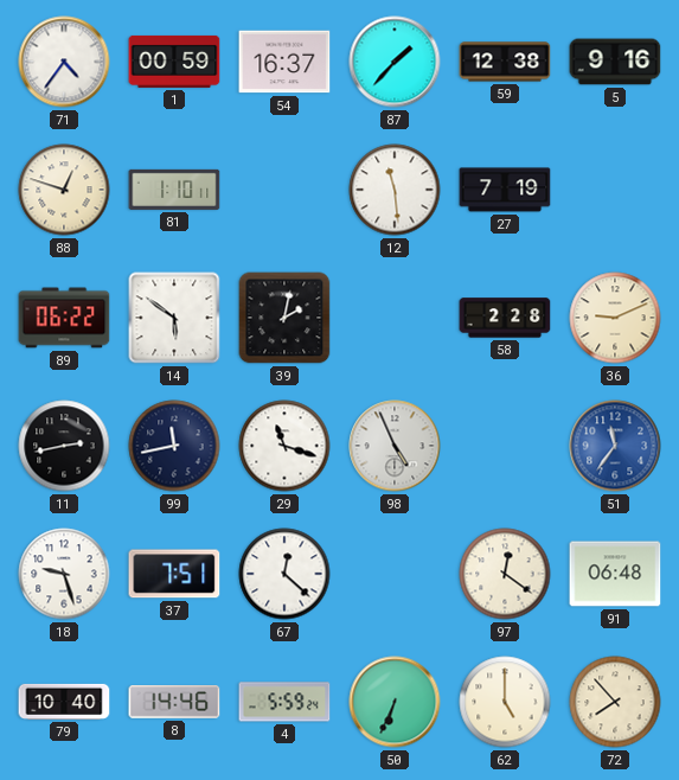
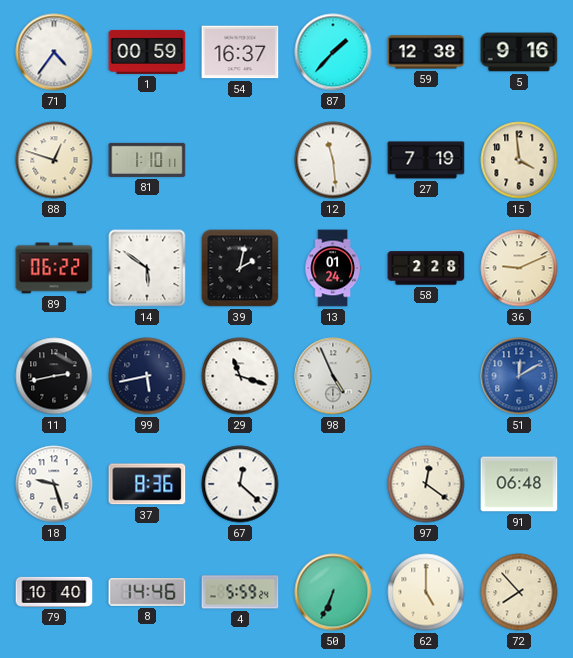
15: none -> 3:59 (519, 160)
13: none -> 01:24 (333, 268)
99: 11:43 -> 5:43 (147, 376)
51: 11:36 -> 12:10 (519, 376)
37: 7:51 -> 8:36 (147, 484)
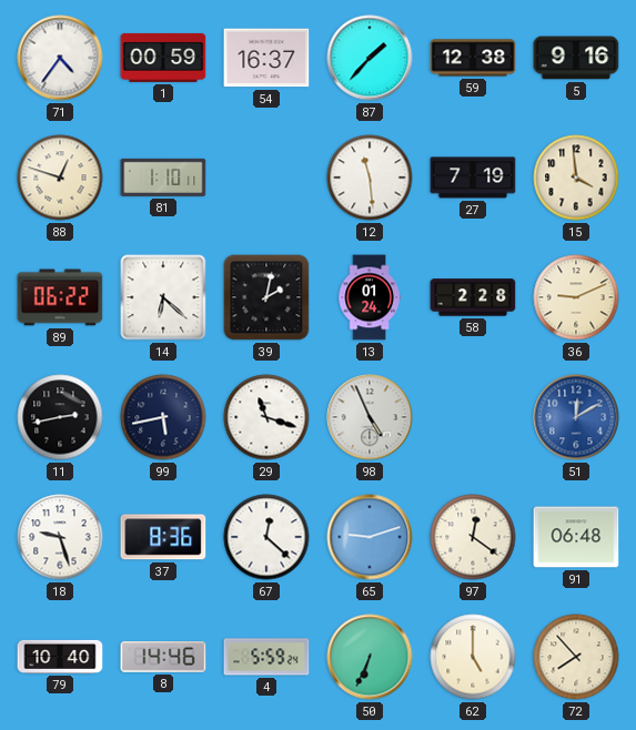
14: 5:51 -> 6:22 (163, 297)
65: none -> 9:12 (370, 537)
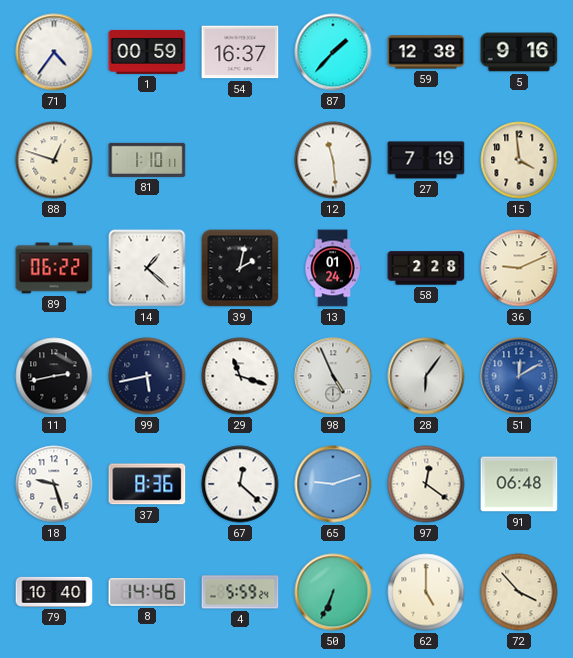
14: 6:22 -> 1:22 (147, 268)
28: none -> 6:06 (426, 376)
72: 7:53 -> 3:53 (519, 592)
